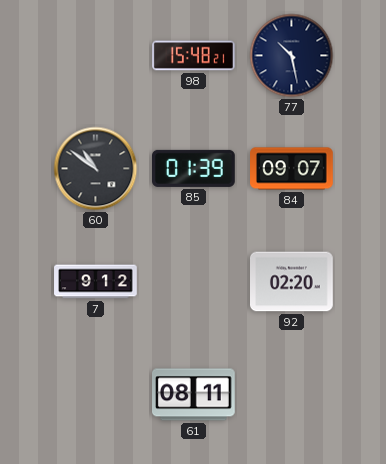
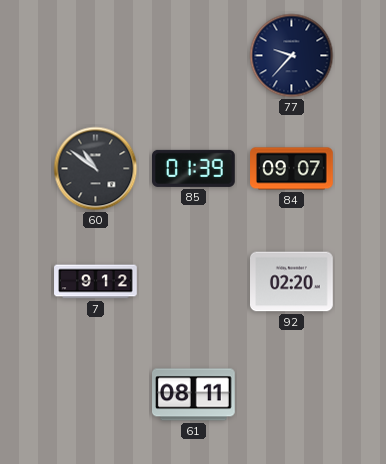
98: 15:48 -> none (194, 56)
77: 10:28 -> 9:37 (292, 56)
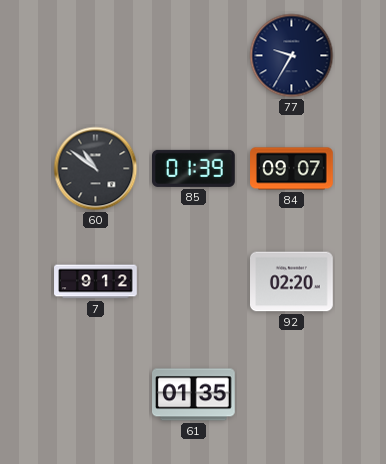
77: 9:37 -> 9:35 (292, 56)
61: 08:11 -> 01:35 (194, 395)
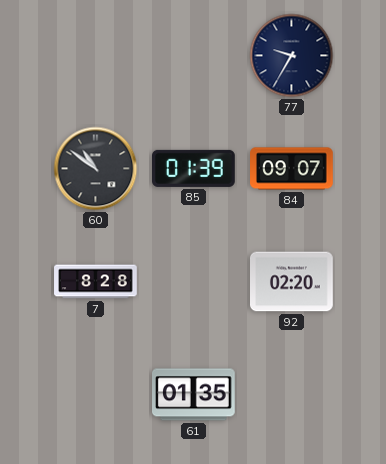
7: 9:12 -> 8:28 (96, 282)
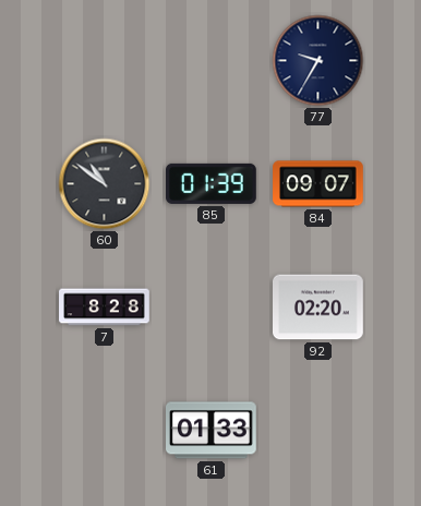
61: 01:35 -> 01:33 (212, 431)
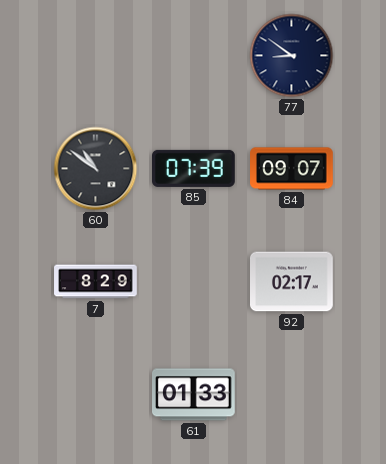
77: 9:35 -> 8:51 (292, 56)
85: 01:39 -> 07:39 (194, 168)
7: 8:28 -> 8:29 (96, 282)
92: 02:20 -> 02:17 (292, 282)
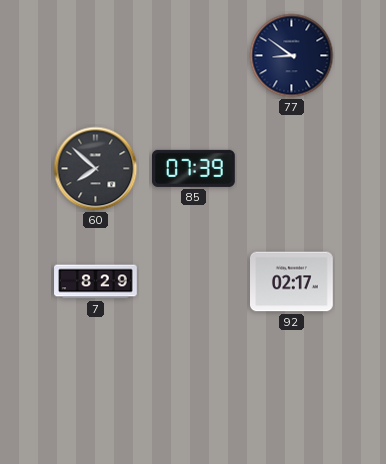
60: 10:51 -> 7:52 (96, 169)
84: 09:07 -> none (292, 169)
61: 01:33 -> none (194, 395)
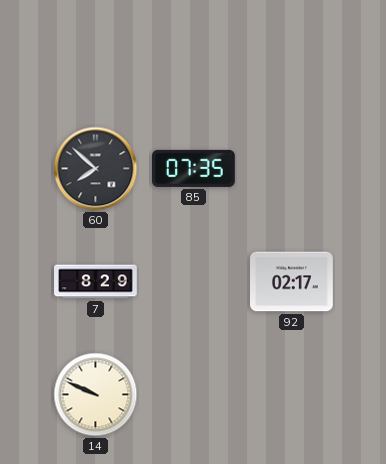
77: 8:51 -> none (292, 56)
85: 07:39 -> 07:35 (194, 168)
14: none -> 9:49 (96, 395)
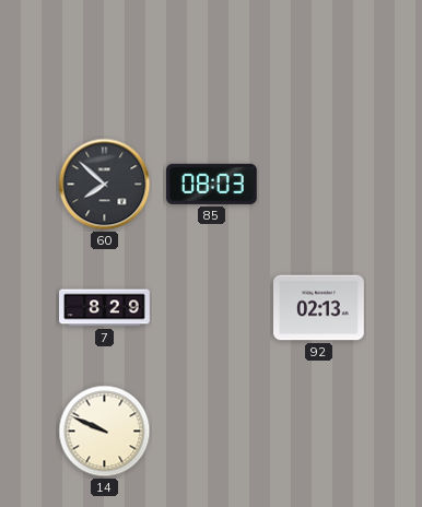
85: 07:35 -> 08:03 (212, 184)
92: 02:17 -> 02:13 (319, 308)
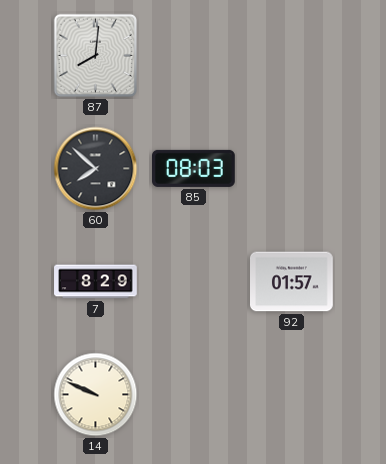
87: none -> 8:01 (96, 56)
92: 02:13 -> 01:57 (292, 282)
